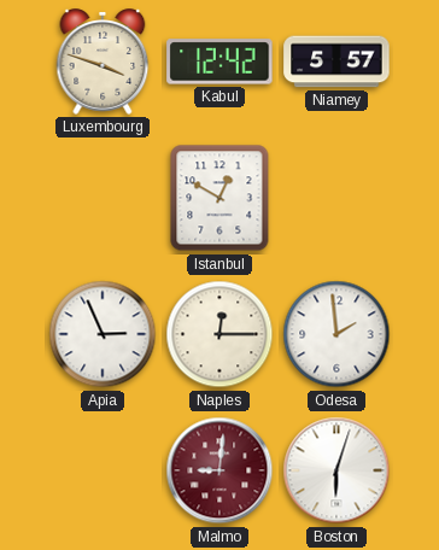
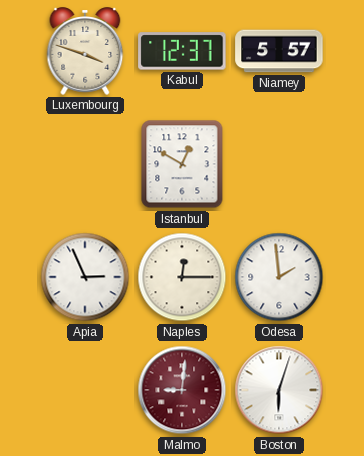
Kabul: 12:42 -> 12:37 (182, 51)
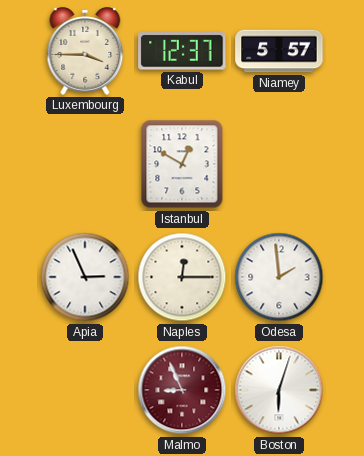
Luxembourg: 3:48 -> 3:45 (85, 51)
Malmo: 9:01 -> 8:56 (182, 390)
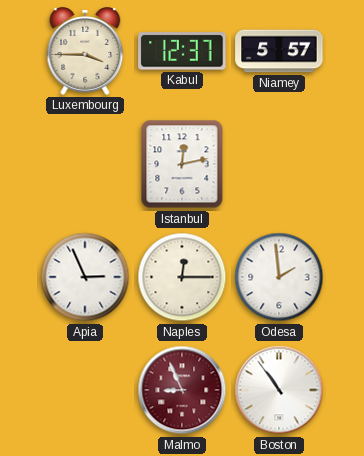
Istanbul: 12:50 -> 12:13 (182, 164)
Boston: 6:03 -> 10:54 (279, 390)
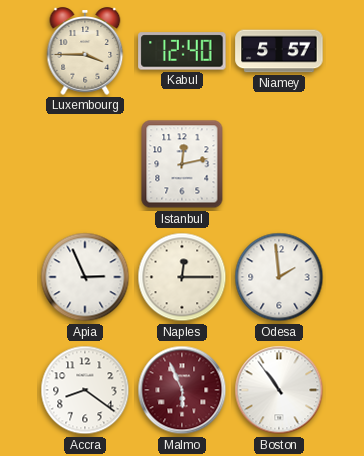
Kabul: 12:37 -> 12:40 (182, 51)
Accra: none -> 8:21 (85, 390)
Malmo: 8:56 -> 5:56 (182, 390)
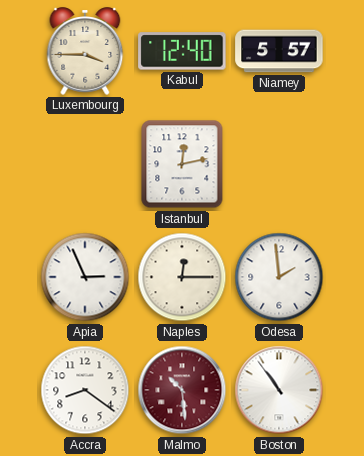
Malmo: 5:56 -> 10:29 (182, 390)
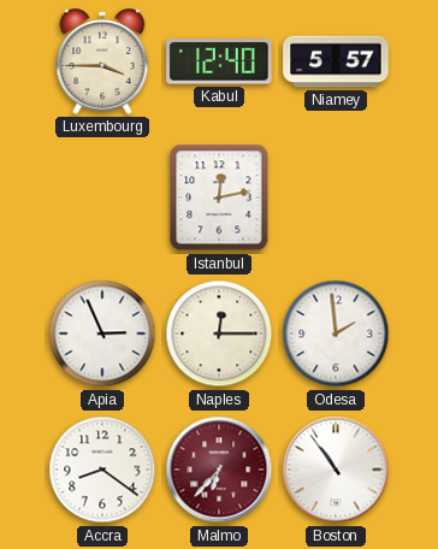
Malmo: 10:29 -> 6:37 (219, 470)
